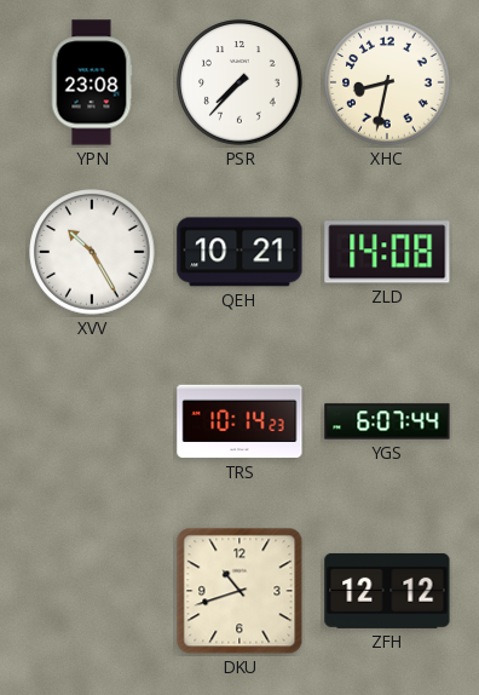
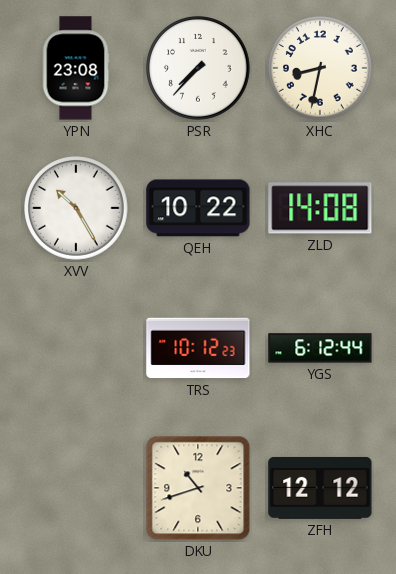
QEH: 10:21 -> 10:22 (198, 208)
TRS: 10:14 -> 10:12 (198, 348)
YGS: 6:07 -> 6:12 (320, 348)
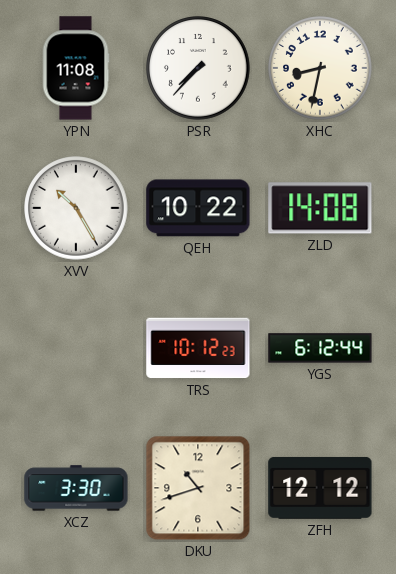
YPN: 23:08 -> 11:08 (76, 68)
XCZ: none -> 3:30 (76, 488)
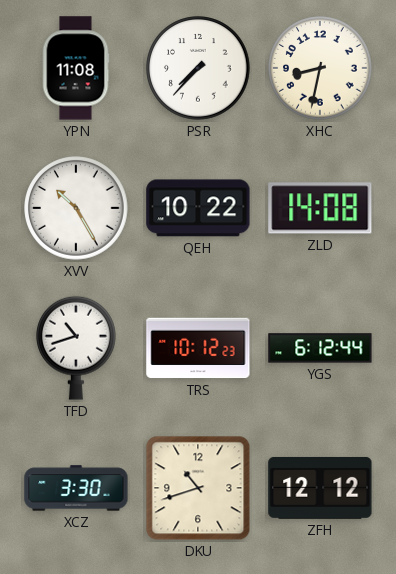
TFD: none -> 10:42 (77, 348)
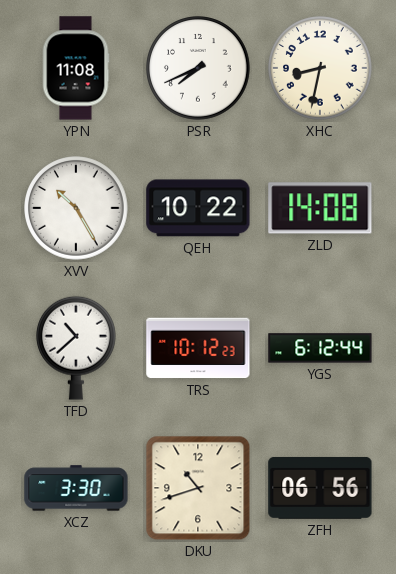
PSR: 7:37 -> 7:41 (198, 68)
TFD: 10:42 -> 10:38 (77, 348)
ZFH: 12:12 -> 06:56 (320, 488)
